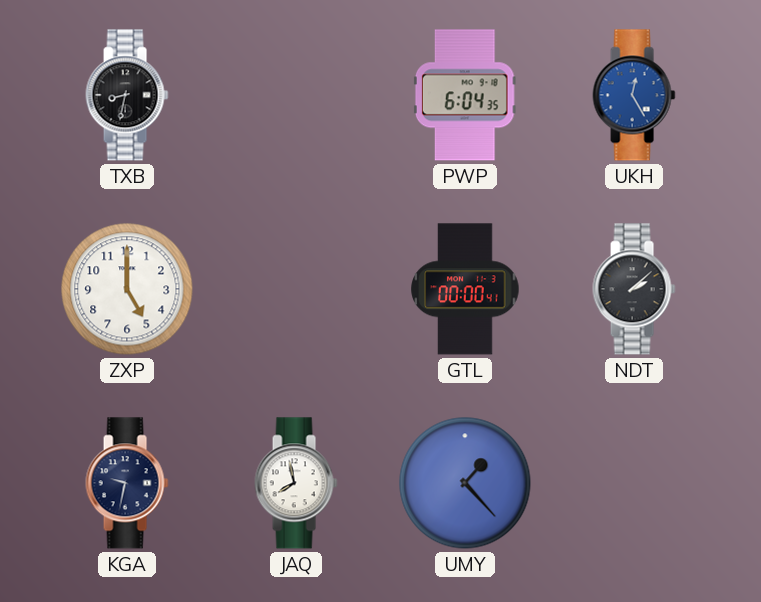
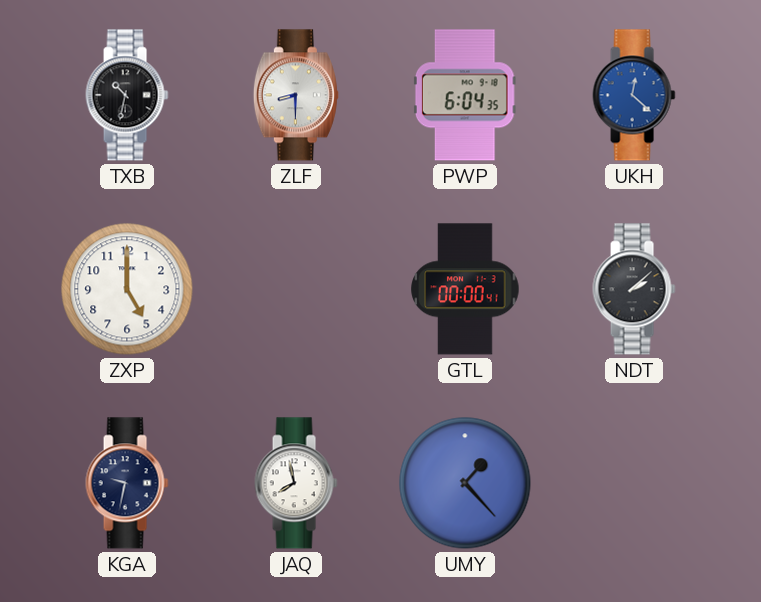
TXB: 8:32 -> 10:32 (127, 95)
ZLF: none -> 8:30 (296, 95)
UKH: 12:25 -> 12:22 (634, 95)
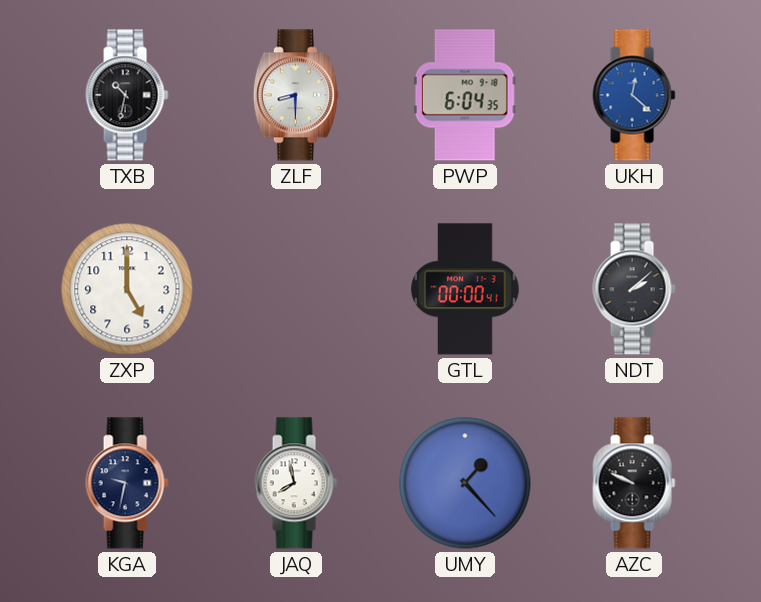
AZC: none -> 9:49 (634, 483)
